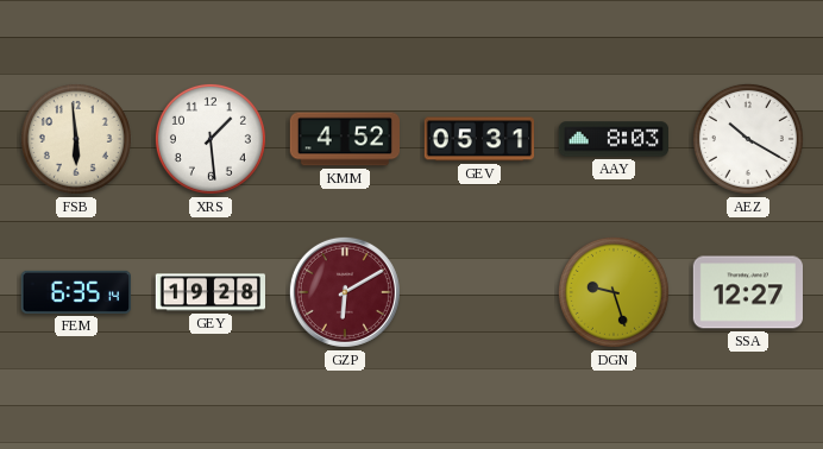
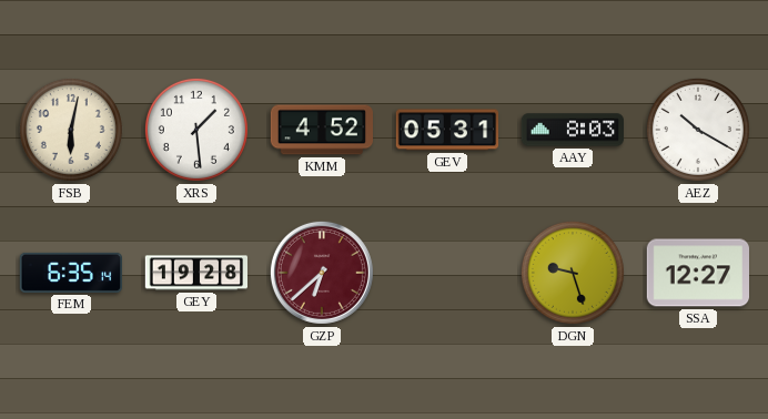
FSB: 5:59 -> 6:02 (71, 130)
GZP: 6:10 -> 6:38 (322, 273)
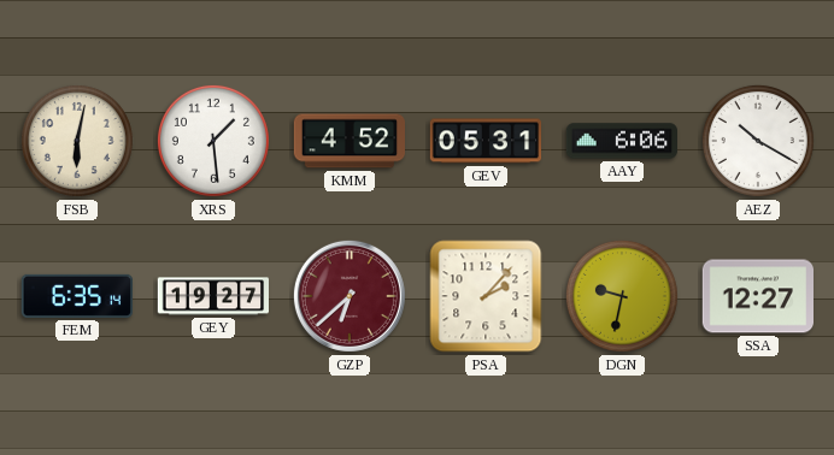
AAY: 8:03 -> 6:06 (622, 141)
GEY: 19:28 -> 19:27 (213, 296)
PSA: none -> 2:07 (486, 296)
DGN: 9:27 -> 9:32 (622, 296)
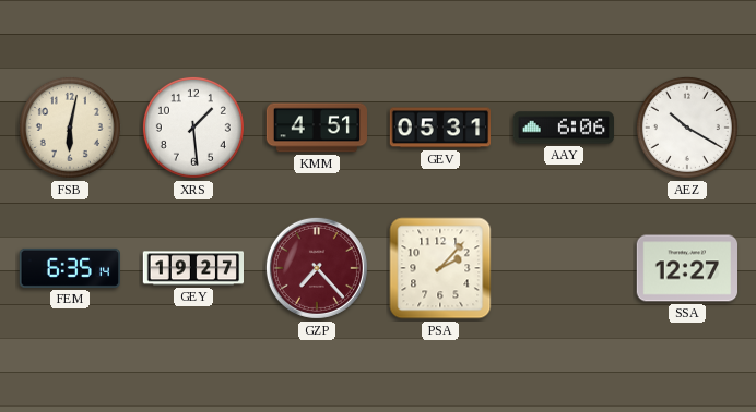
KMM: 4:52 -> 4:51 (316, 128)
GZP: 6:38 -> 7:23 (317, 268)
DGN: 9:32 -> none (622, 296)
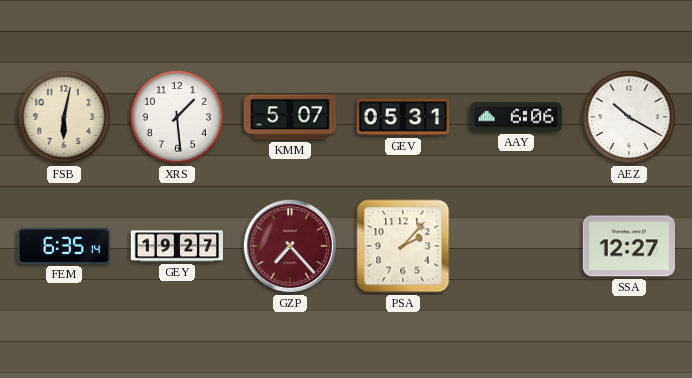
KMM: 4:51 -> 5:07 (289, 117)
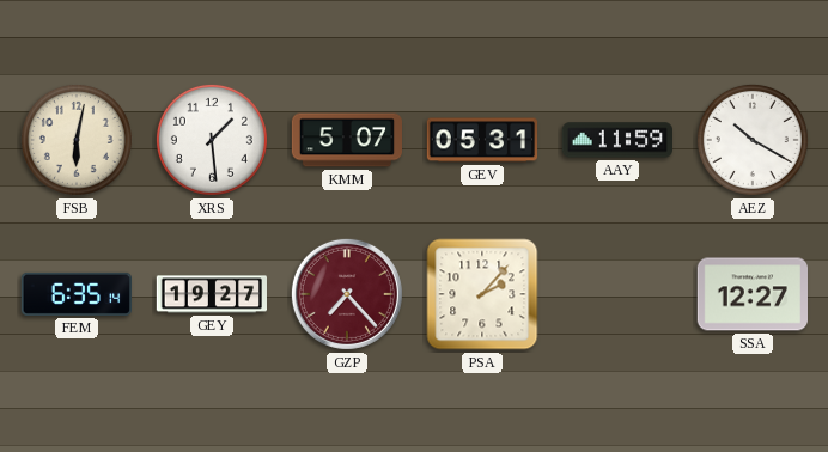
AAY: 6:06 -> 11:59 (617, 140)
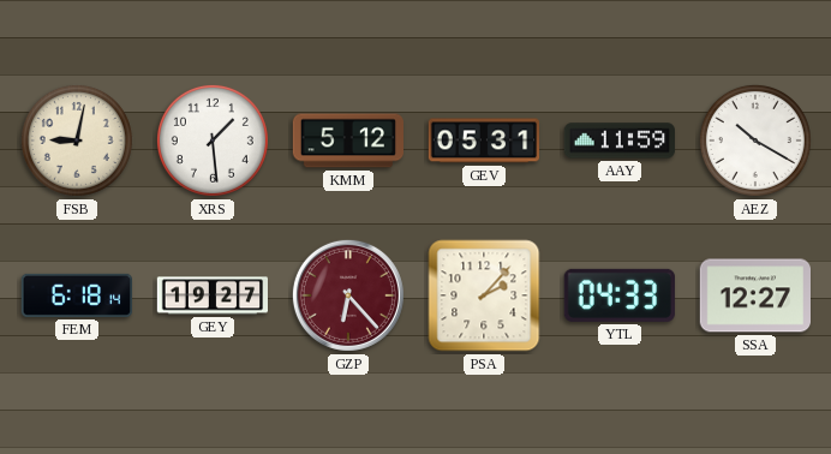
FSB: 6:02 -> 9:02 (77, 141)
KMM: 5:07 -> 5:12 (347, 141)
FEM: 6:35 -> 6:18 (76, 295)
GZP: 7:23 -> 6:23 (348, 295)
YTL: none -> 04:33 (620, 295)
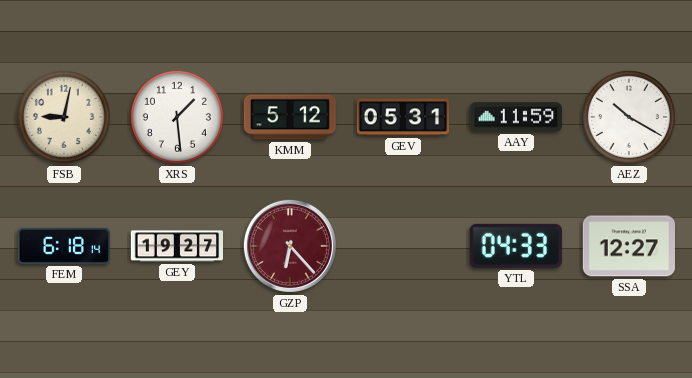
PSA: 2:07 -> none (484, 295)
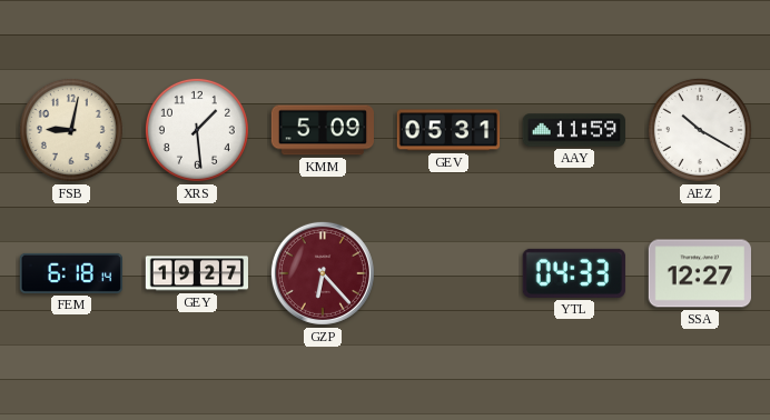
KMM: 5:12 -> 5:09 (322, 130)
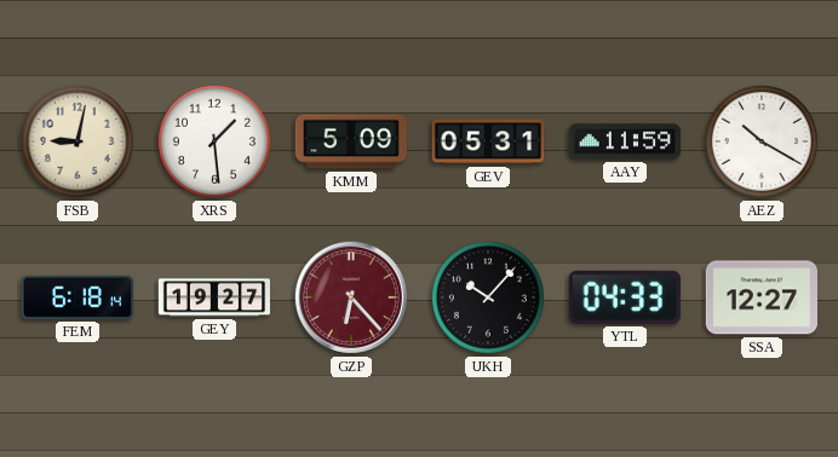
UKH: none -> 10:07 (488, 297)
